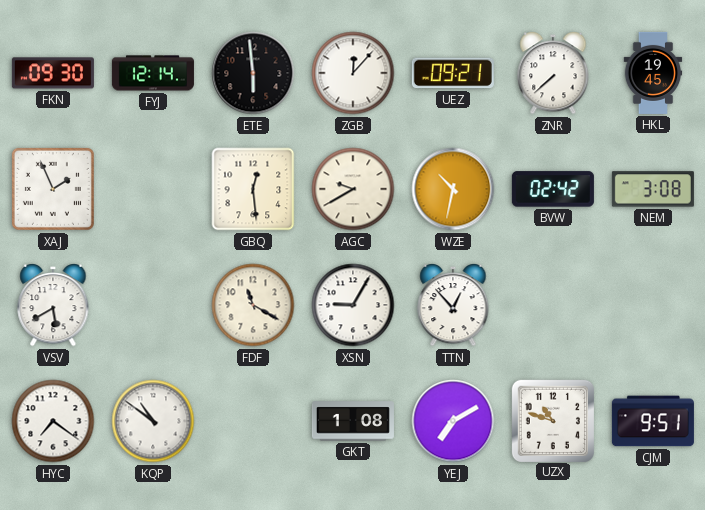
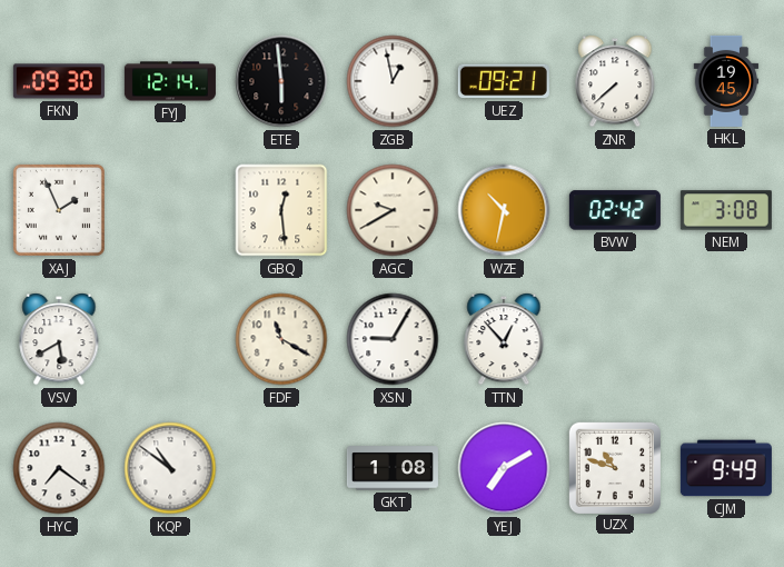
ZGB: 12:07 -> 12:58 (393, 81)
CJM: 9:51 -> 9:49 (726, 468)
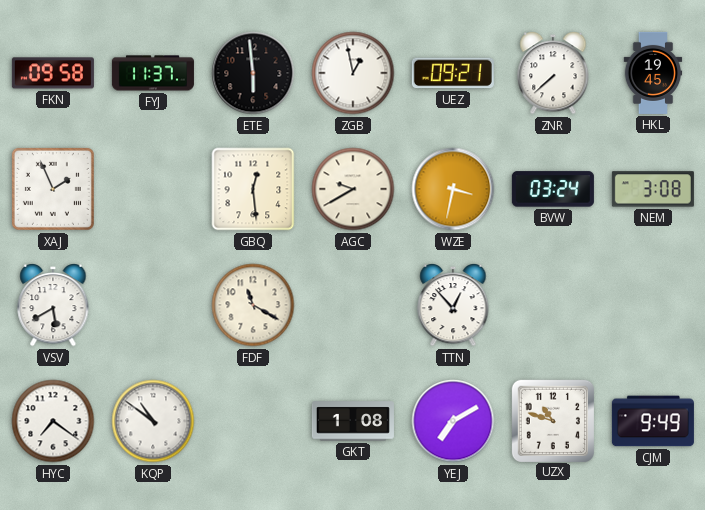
FKN: 09:30 -> 09:58 (53, 73)
FYJ: 12:14 -> 11:37 (153, 73)
WZE: 10:32 -> 3:32 (453, 189)
BVW: 02:42 -> 03:24 (553, 189)
XSN: 9:05 -> none (393, 339)
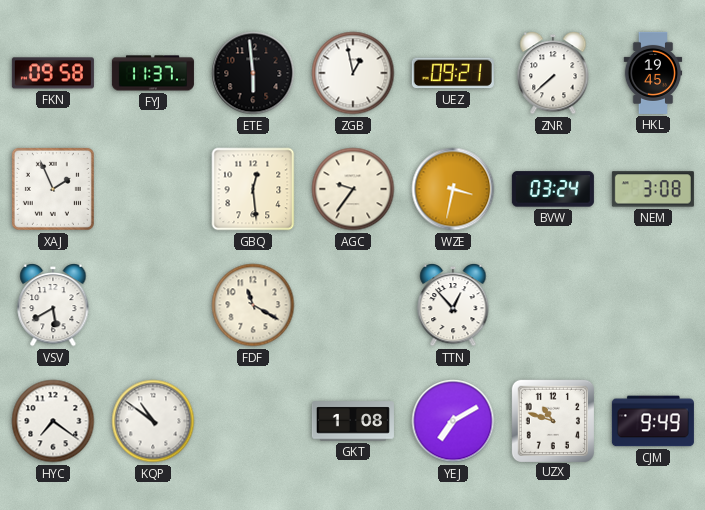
AGC: 9:40 -> 9:36 (353, 189)
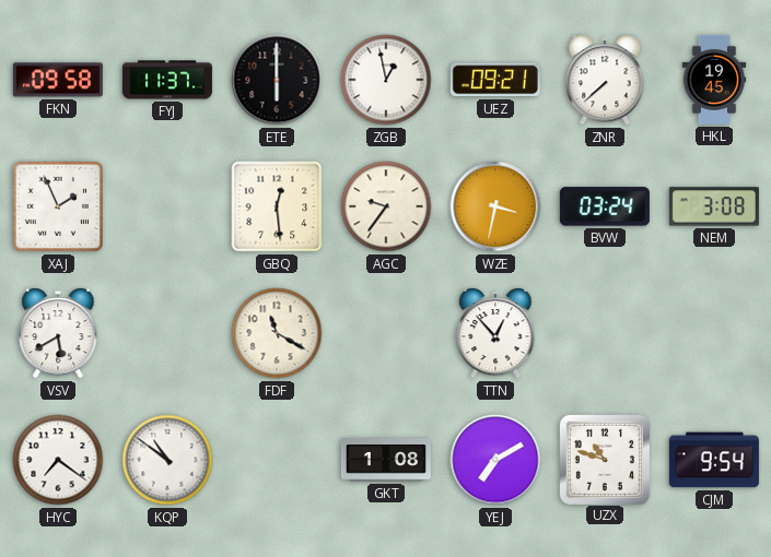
ETE: 5:59 -> 6:00 (277, 80)
CJM: 9:49 -> 9:54 (714, 460)
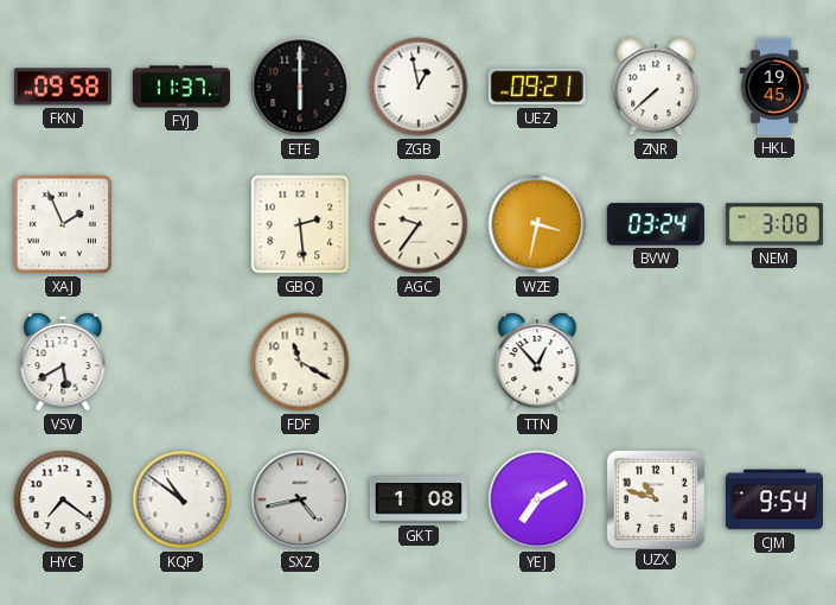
GBQ: 12:29 -> 2:29 (300, 224)
SXZ: none -> 4:43 (300, 499)
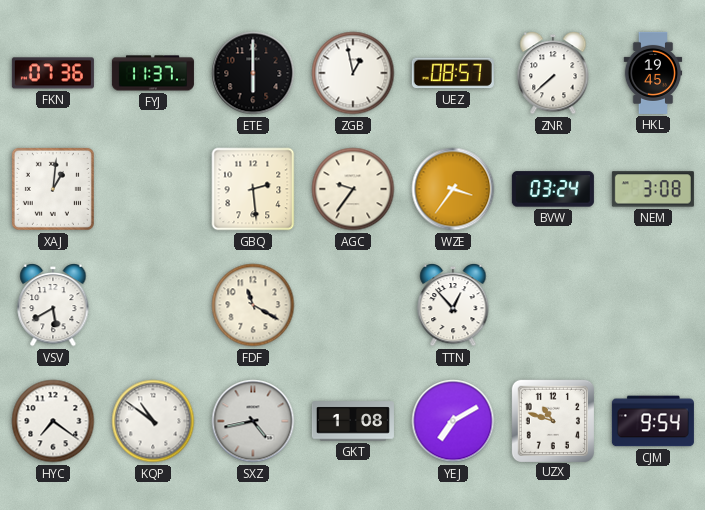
FKN: 09:58 -> 07:36 (53, 73)
UEZ: 09:21 -> 08:57 (453, 73)
XAJ: 1:56 -> 1:01 (53, 189)
WZE: 3:32 -> 3:36 (453, 189)
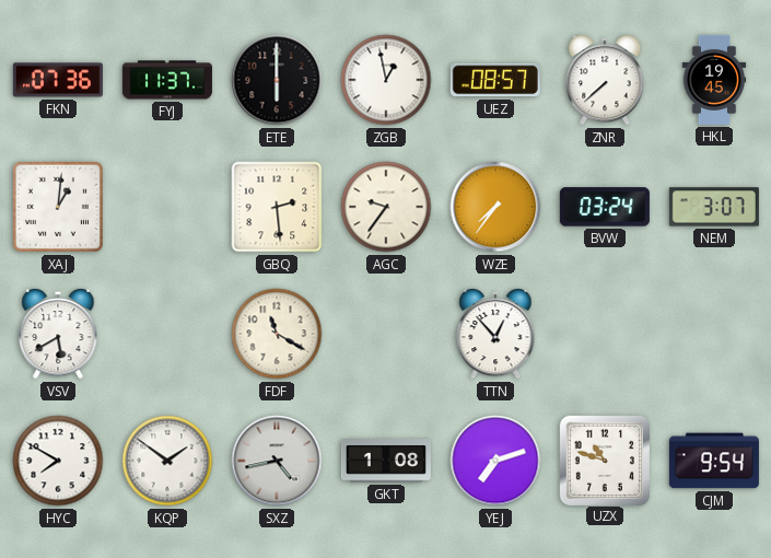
WZE: 3:36 -> 7:36 (495, 207)
NEM: 3:08 -> 3:07 (714, 207)
HYC: 7:21 -> 7:50 (58, 461)
KQP: 10:51 -> 1:51 (167, 461)
YEJ: 7:10 -> 7:12 (495, 461)
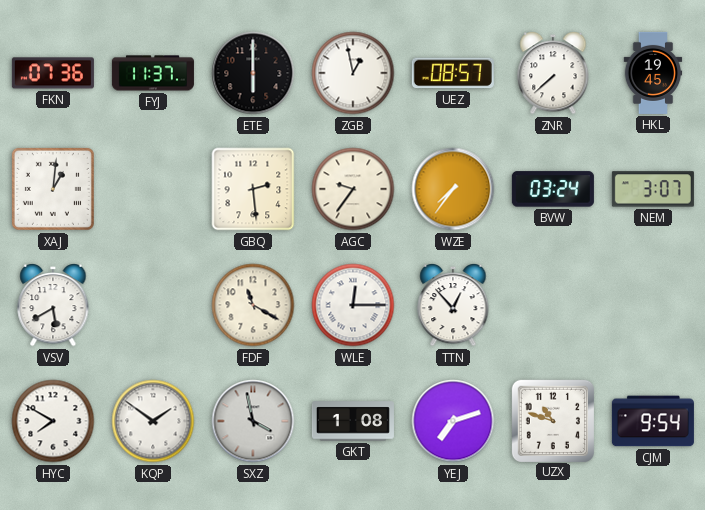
WLE: none -> 12:15 (353, 305)
SXZ: 4:43 -> 3:58 (253, 421)
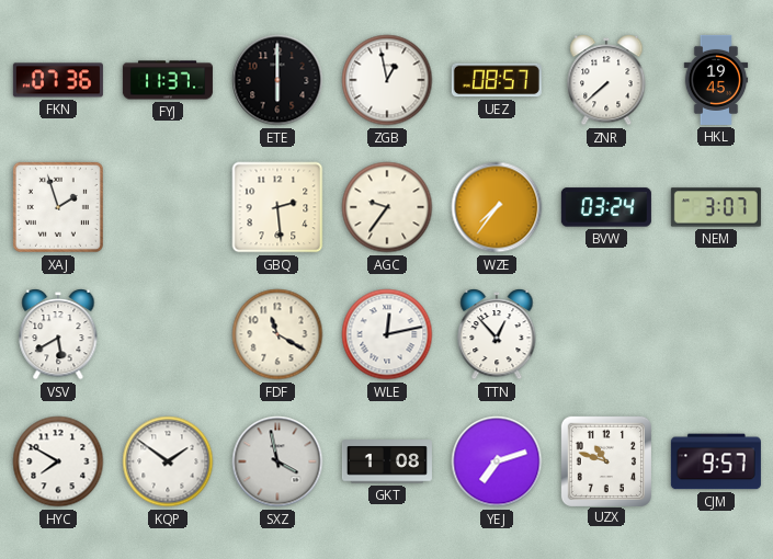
XAJ: 1:01 -> 1:57 (58, 207)
WLE: 12:15 -> 12:13 (387, 334)
CJM: 9:54 -> 9:57 (716, 461)
